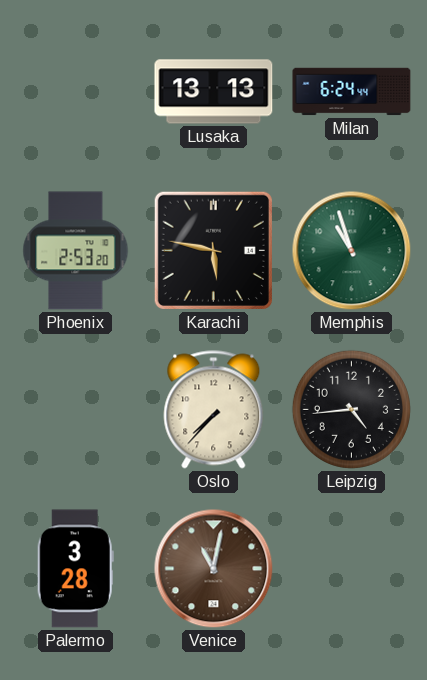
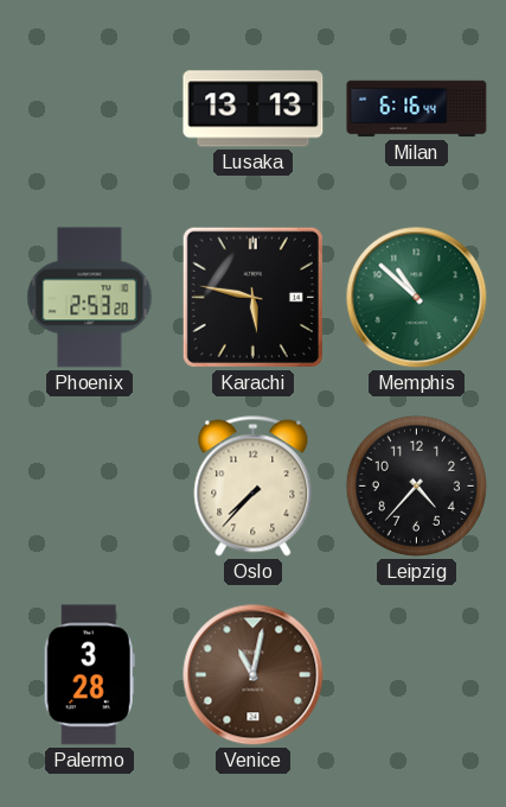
Milan: 6:24 -> 6:16 (417, 109)
Memphis: 10:57 -> 10:52 (417, 298)
Leipzig: 4:44 -> 4:37 (416, 485)
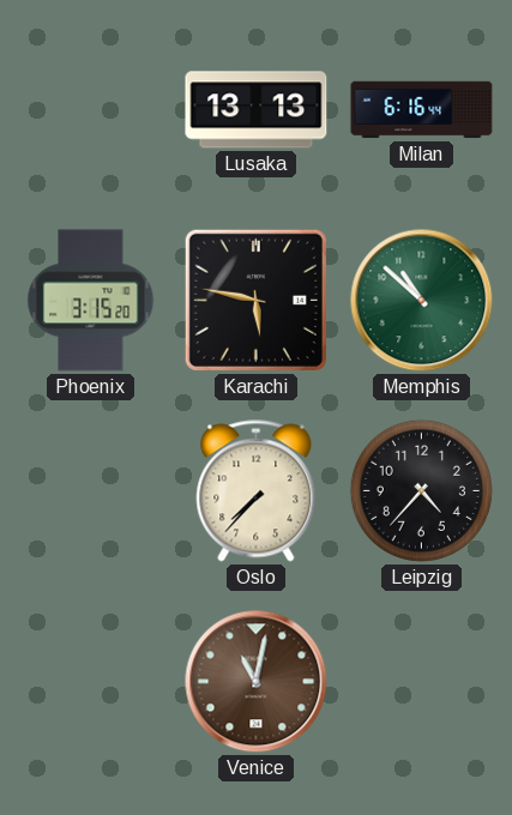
Phoenix: 2:53 -> 3:15 (91, 301)
Palermo: 3:28 -> none (89, 675)
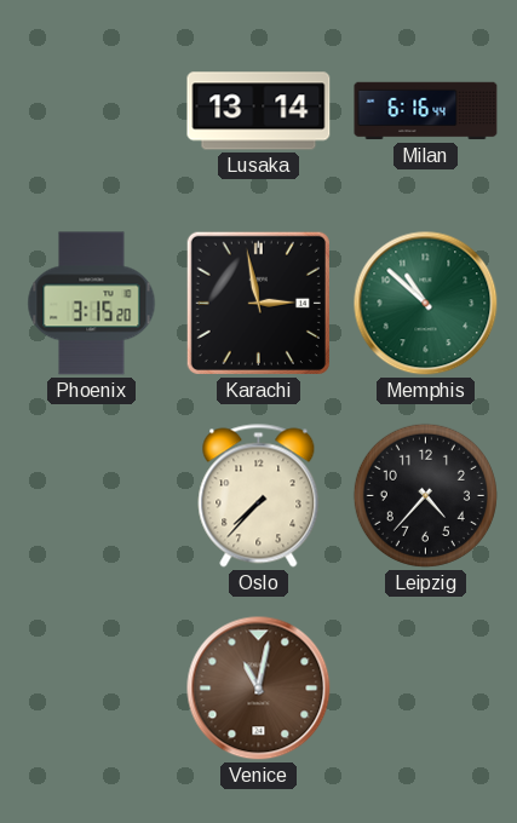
Lusaka: 13:13 -> 13:14 (259, 111)
Karachi: 5:47 -> 2:58 (258, 303)
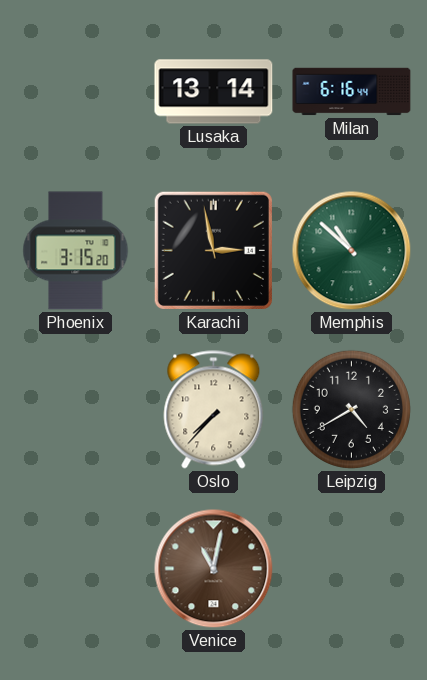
Leipzig: 4:37 -> 4:40 (351, 409)
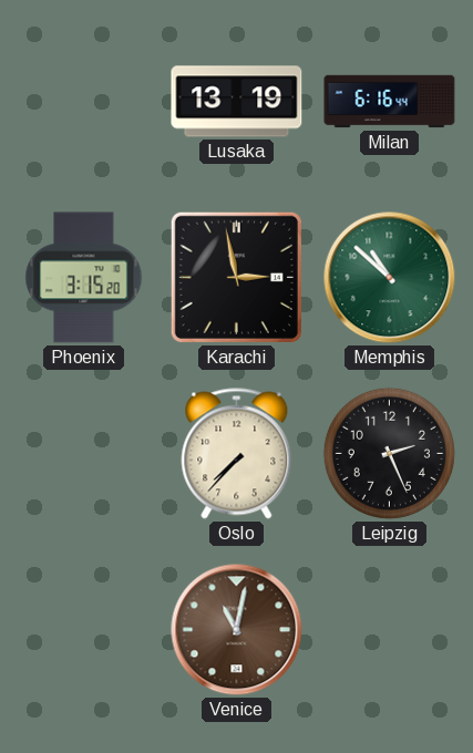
Lusaka: 13:14 -> 13:19 (237, 102)
Leipzig: 4:40 -> 2:26 (389, 453)
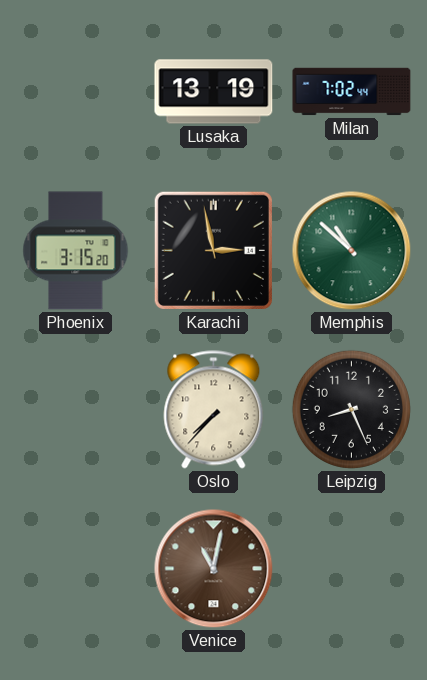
Milan: 6:16 -> 7:02 (352, 92)
Leipzig: 2:26 -> 8:26 (351, 409)
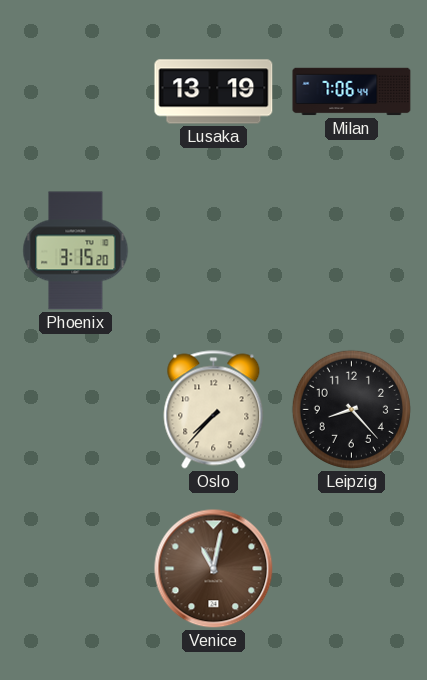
Milan: 7:02 -> 7:06 (352, 92)
Karachi: 2:58 -> none (213, 250)
Memphis: 10:52 -> none (352, 251)
Leipzig: 8:26 -> 8:23 (351, 409)
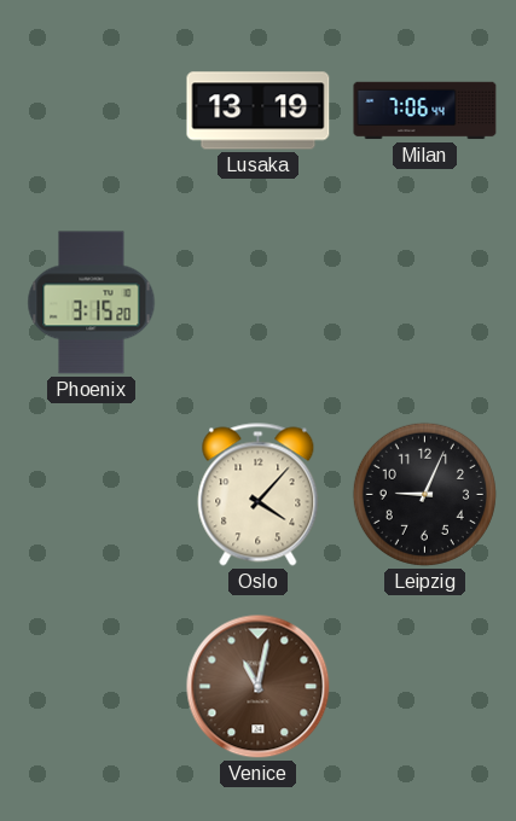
Oslo: 7:37 -> 4:07 (259, 495)
Leipzig: 8:23 -> 9:04 (424, 494)
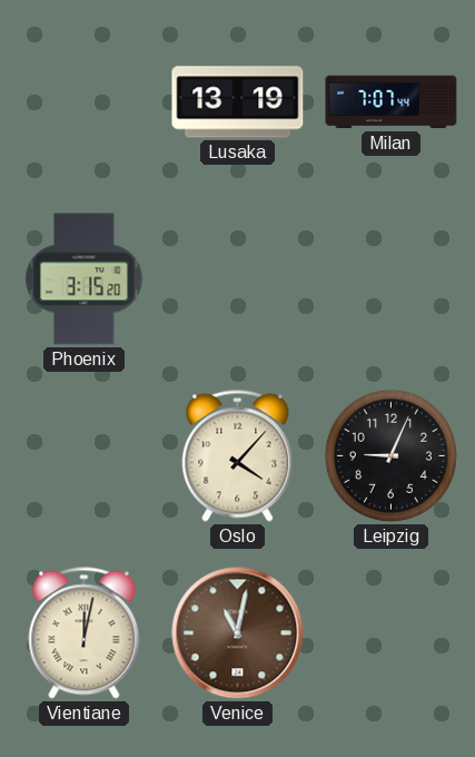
Milan: 7:06 -> 7:07 (392, 102)
Vientiane: none -> 12:02 (85, 633)
